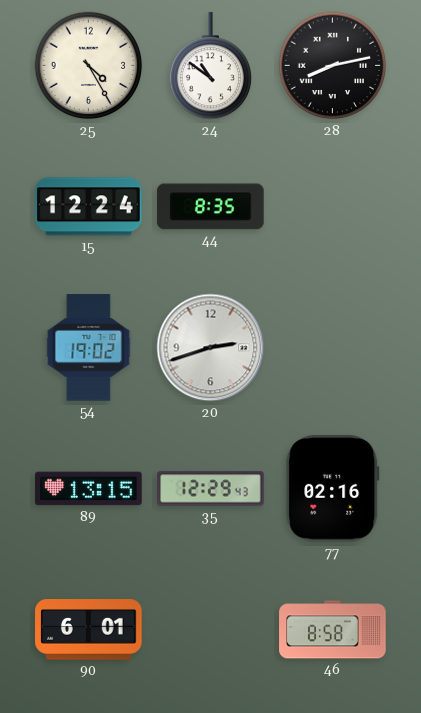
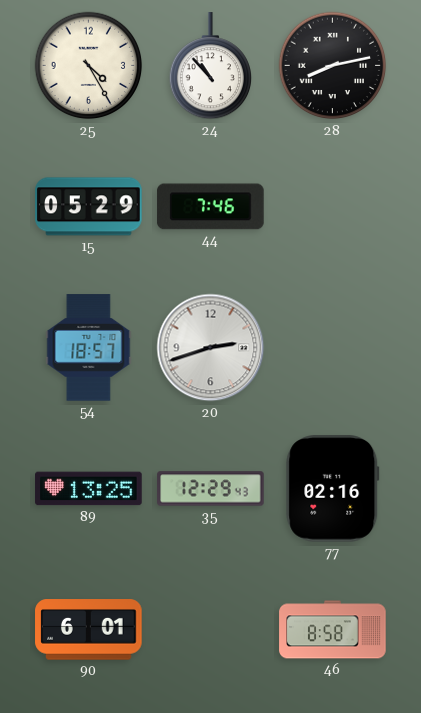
24: 10:51 -> 10:53 (210, 66)
15: 12:24 -> 05:29 (89, 207)
44: 8:35 -> 7:46 (211, 207)
54: 19:02 -> 18:57 (89, 348)
89: 13:15 -> 13:25 (89, 489)
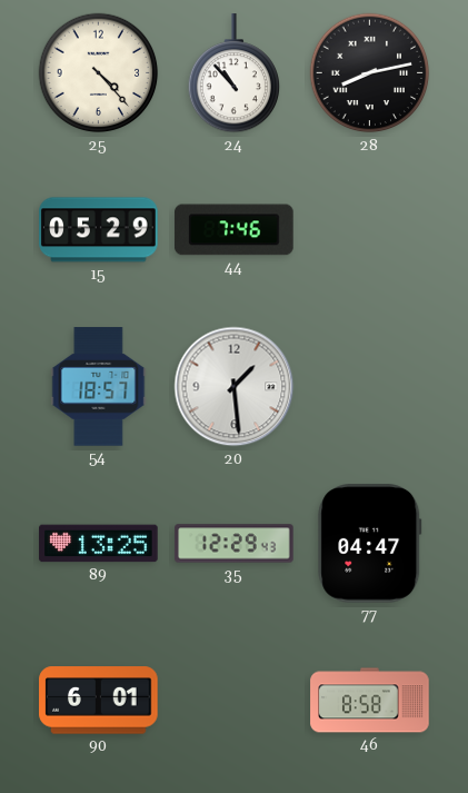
25: 4:25 -> 4:23 (99, 73)
20: 2:42 -> 1:29 (235, 387)
77: 02:16 -> 04:47 (370, 544)
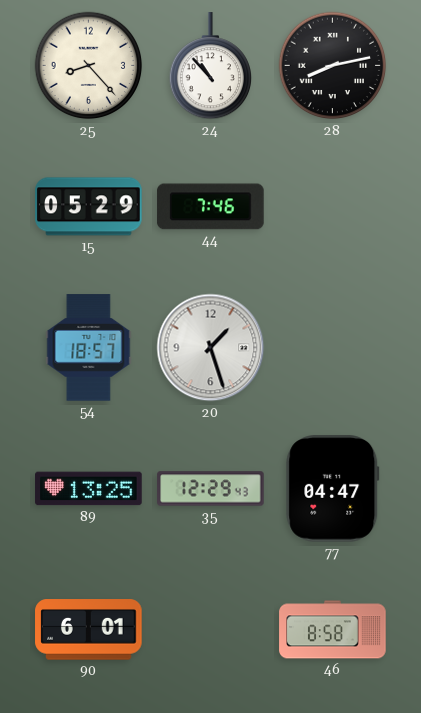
25: 4:23 -> 8:23 (89, 66)
20: 1:29 -> 1:27 (211, 348)
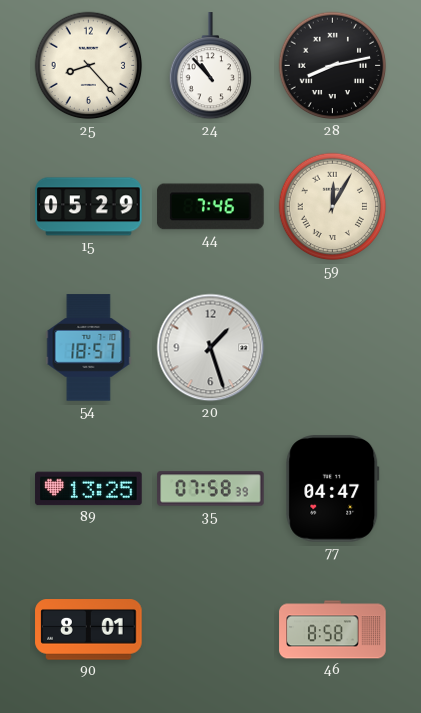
59: none -> 12:05 (333, 207)
35: 12:29 -> 07:58 (211, 489)
90: 6:01 -> 8:01 (89, 630)
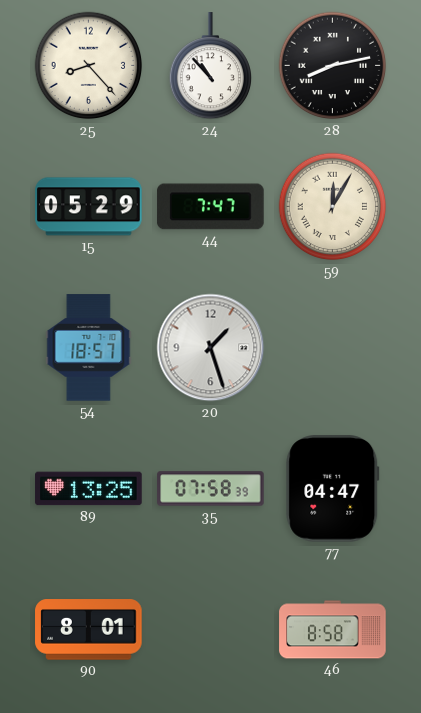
44: 7:46 -> 7:47 (211, 207)
